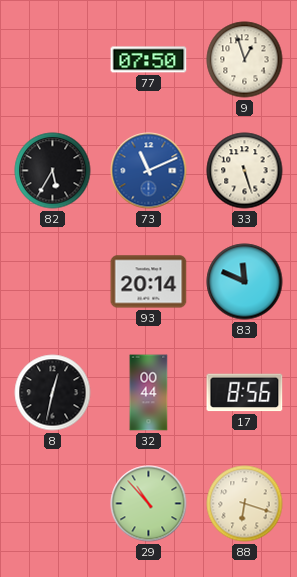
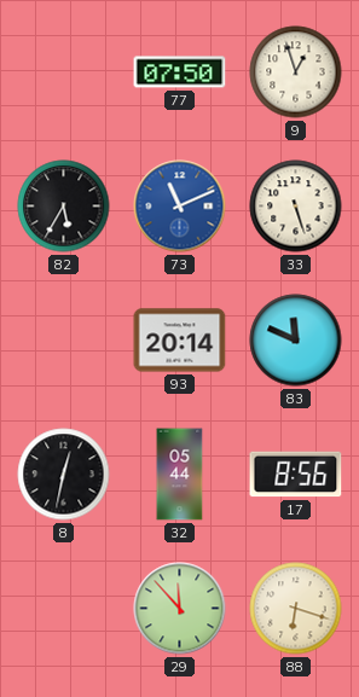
32: 00:44 -> 05:44 (180, 475)
29: 10:53 -> 11:53 (180, 609)
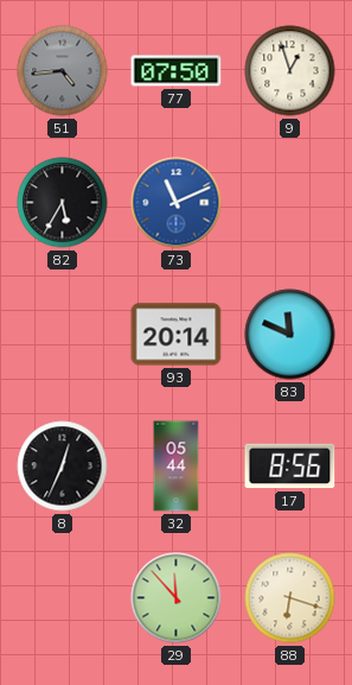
51: none -> 4:44 (63, 71)
33: 5:27 -> none (296, 207)
8: 12:32 -> 12:34 (63, 467)
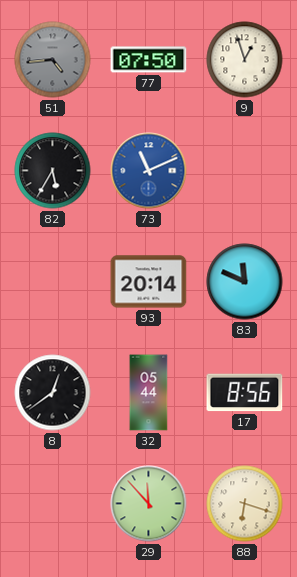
8: 12:34 -> 12:39 (53, 393)
